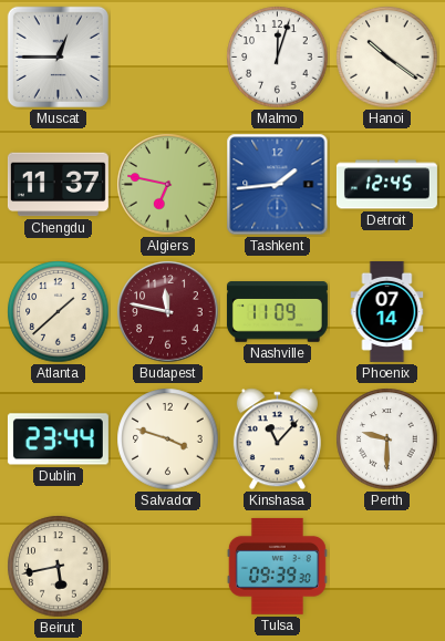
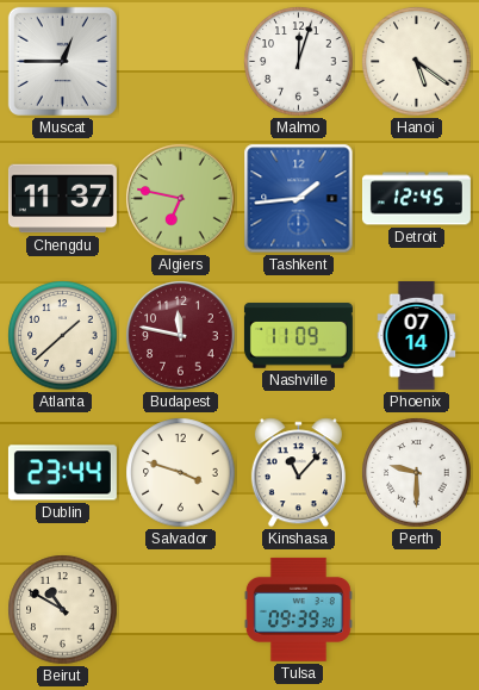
Hanoi: 10:21 -> 5:21 (417, 62)
Beirut: 5:43 -> 10:50 (63, 610)
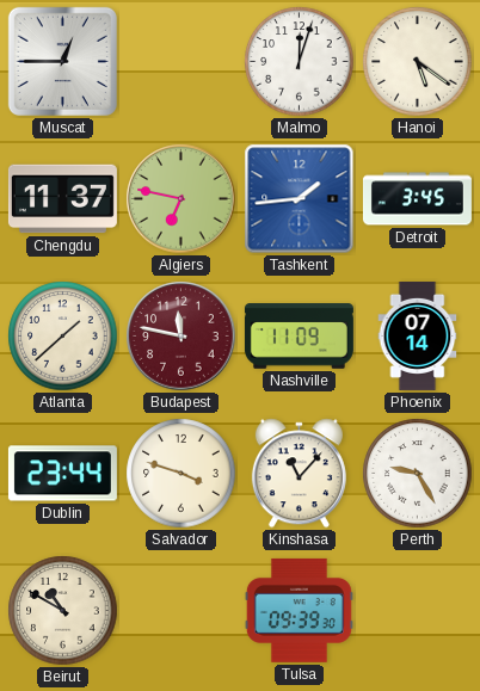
Detroit: 12:45 -> 3:45 (417, 199)
Perth: 9:30 -> 9:25 (418, 474)
